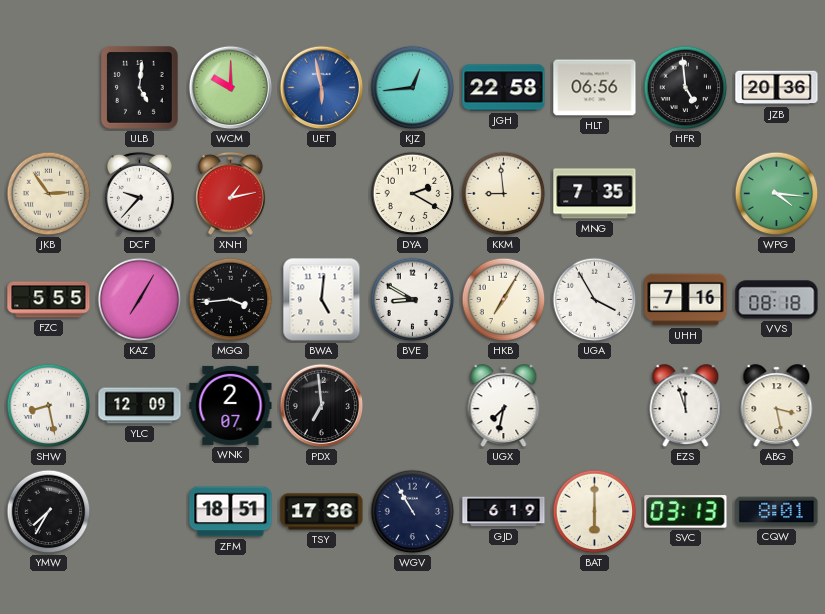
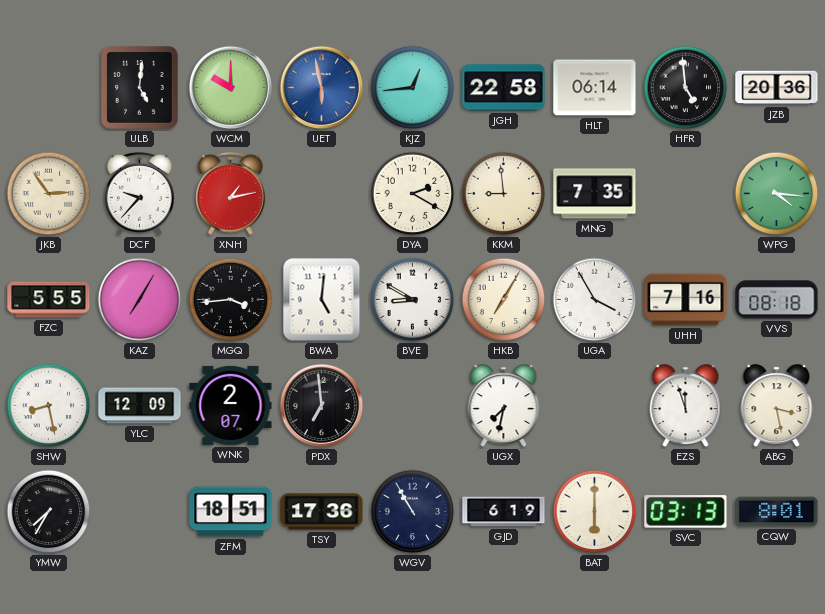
HLT: 06:56 -> 06:14 (595, 88)
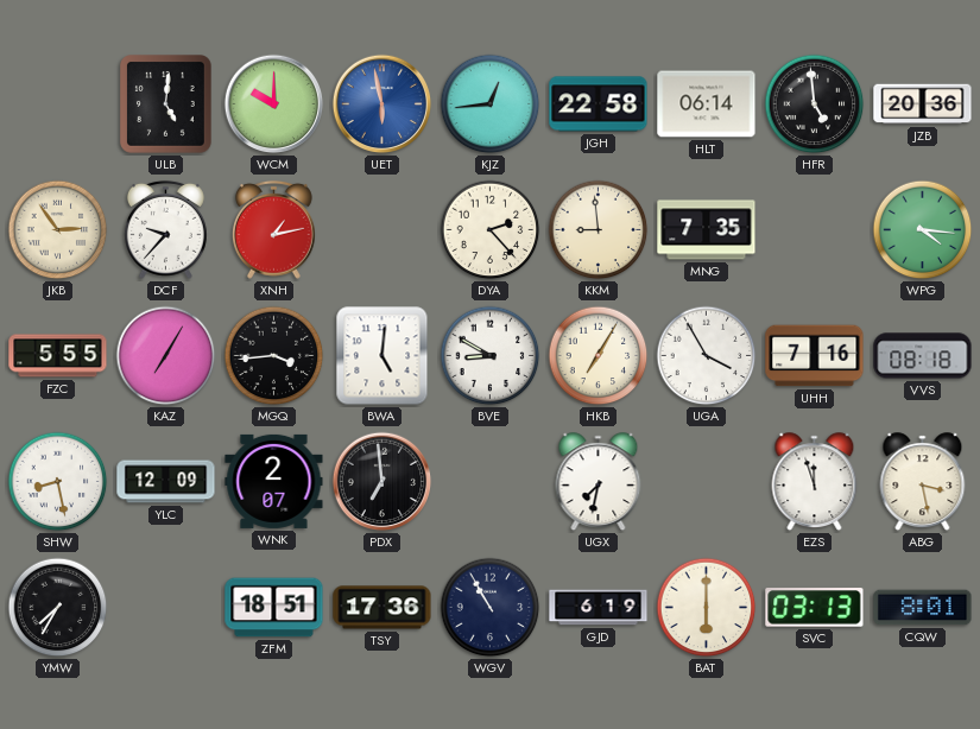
DYA: 2:20 -> 2:23 (491, 230)
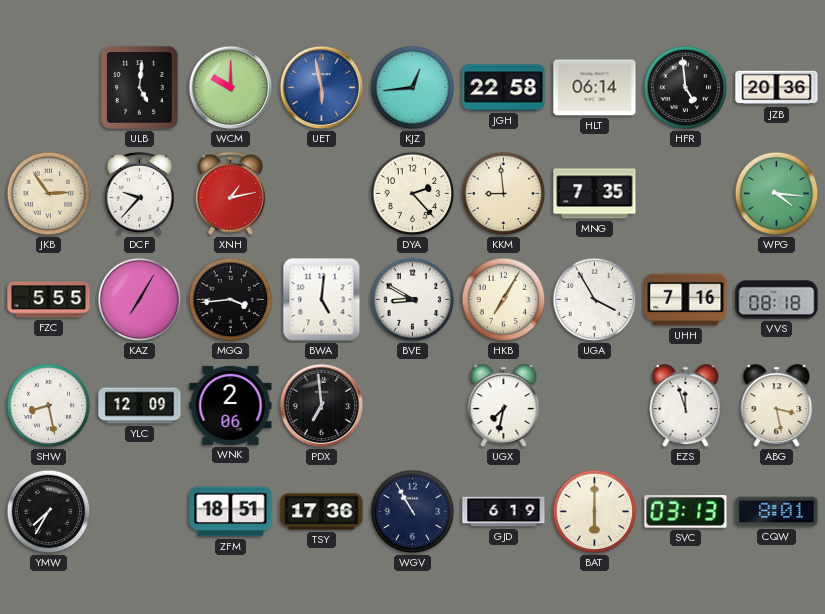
WNK: 2:07 -> 2:06 (231, 405)
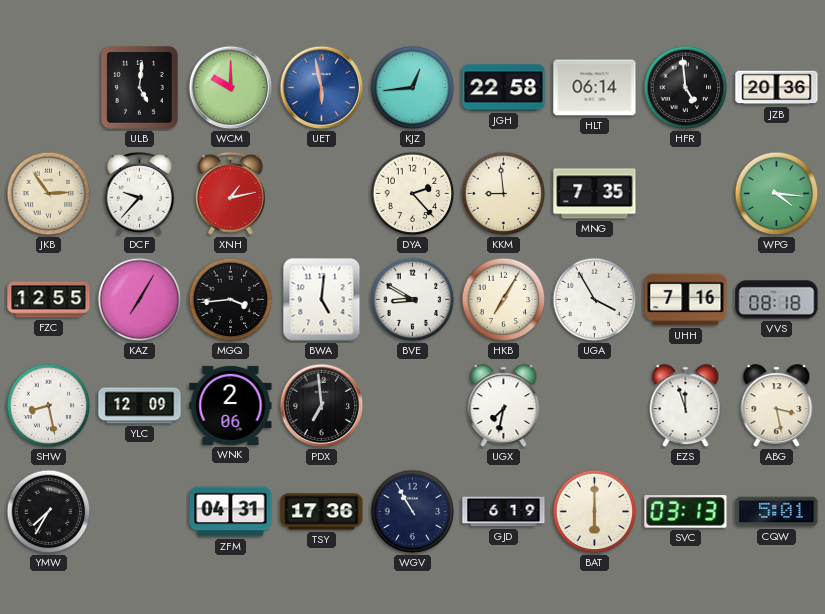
FZC: 5:55 -> 12:55 (49, 300)
ZFM: 18:51 -> 04:31 (231, 512)
CQW: 8:01 -> 5:01 (777, 512)
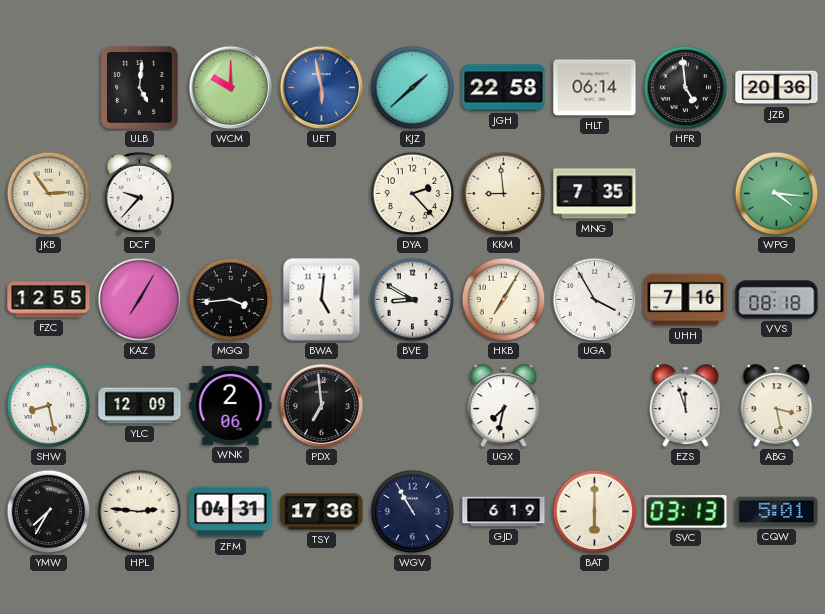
KJZ: 12:44 -> 1:38 (413, 88)
XNH: 1:13 -> none (230, 193)
HPL: none -> 2:46 (140, 512)
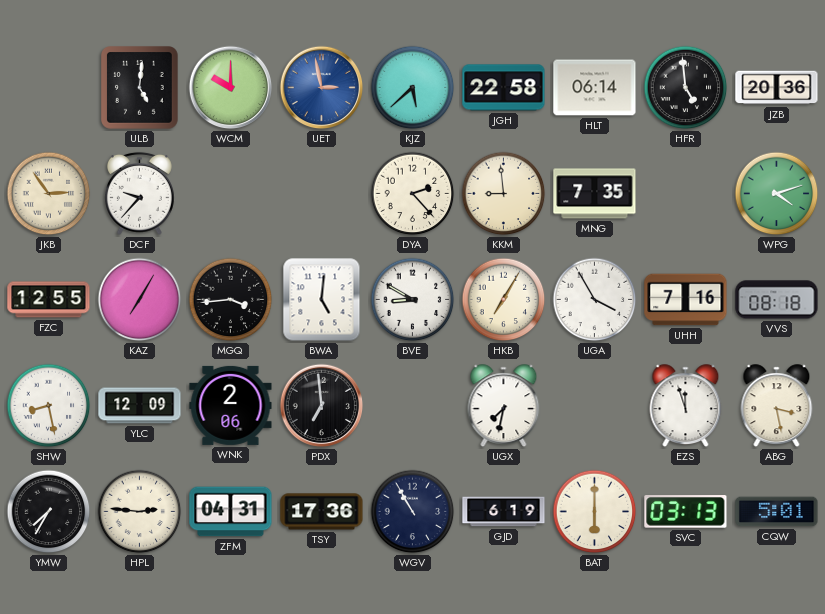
UET: 5:58 -> 2:58 (322, 88)
KJZ: 1:38 -> 5:38 (413, 88)
WPG: 4:16 -> 4:12 (777, 194)
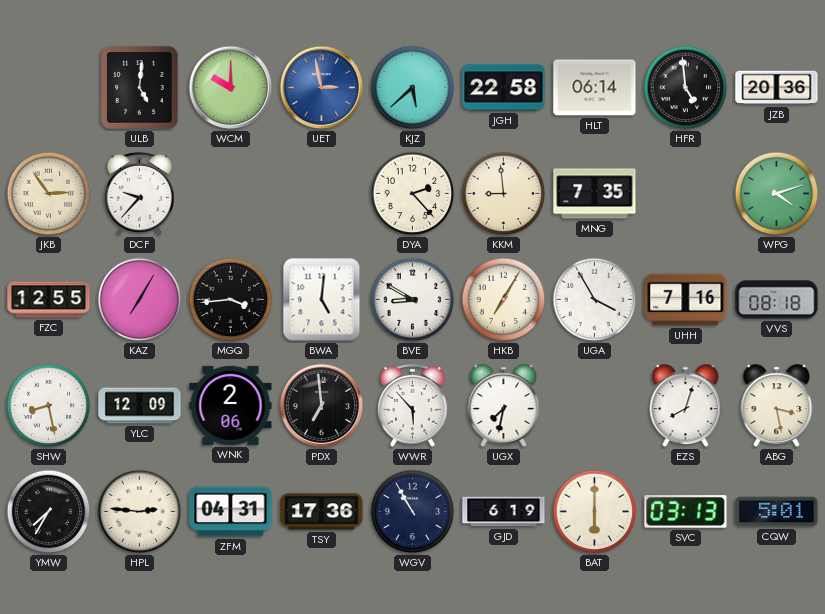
WWR: none -> 5:53 (412, 405)
EZS: 11:57 -> 8:03 (686, 406)
